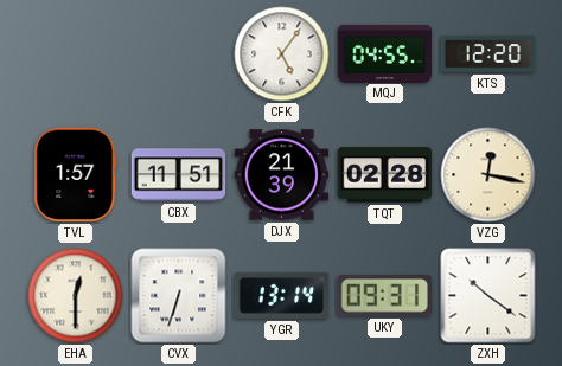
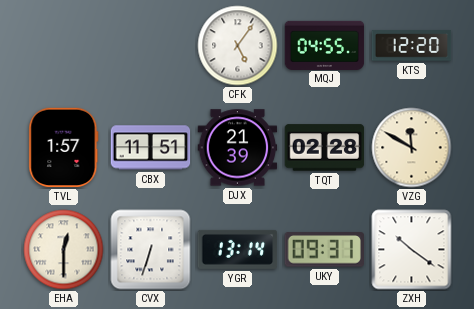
VZG: 12:17 -> 11:50 (412, 148)
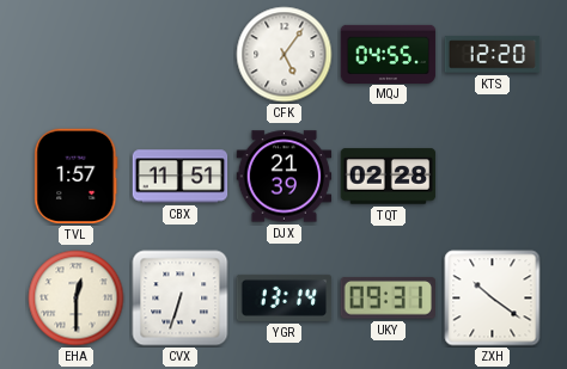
VZG: 11:50 -> none (412, 148)
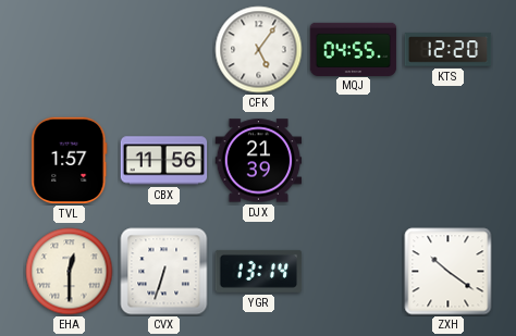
CBX: 11:51 -> 11:56 (164, 161)
TQT: 02:28 -> none (389, 177)
UKY: 09:31 -> none (388, 299)
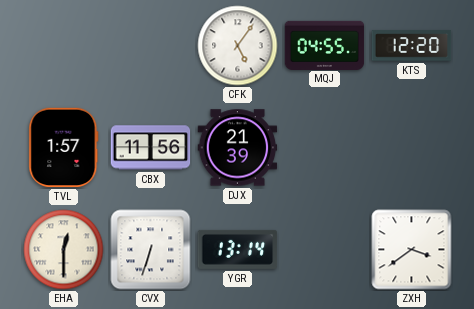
ZXH: 10:21 -> 3:39 (412, 250)
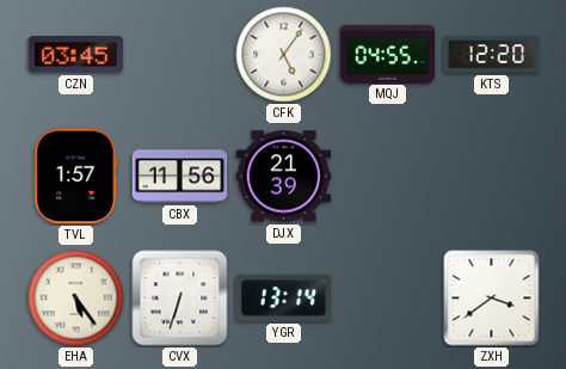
CZN: none -> 03:45 (76, 55)
EHA: 12:30 -> 5:24 (76, 299)
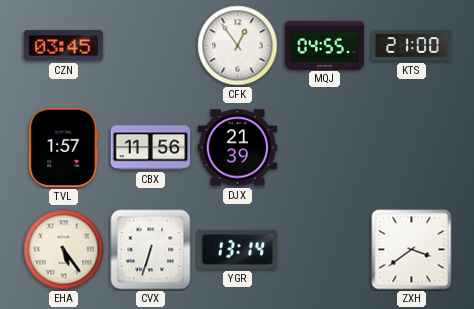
CFK: 5:06 -> 12:54 (238, 46)
KTS: 12:20 -> 21:00 (412, 46)
